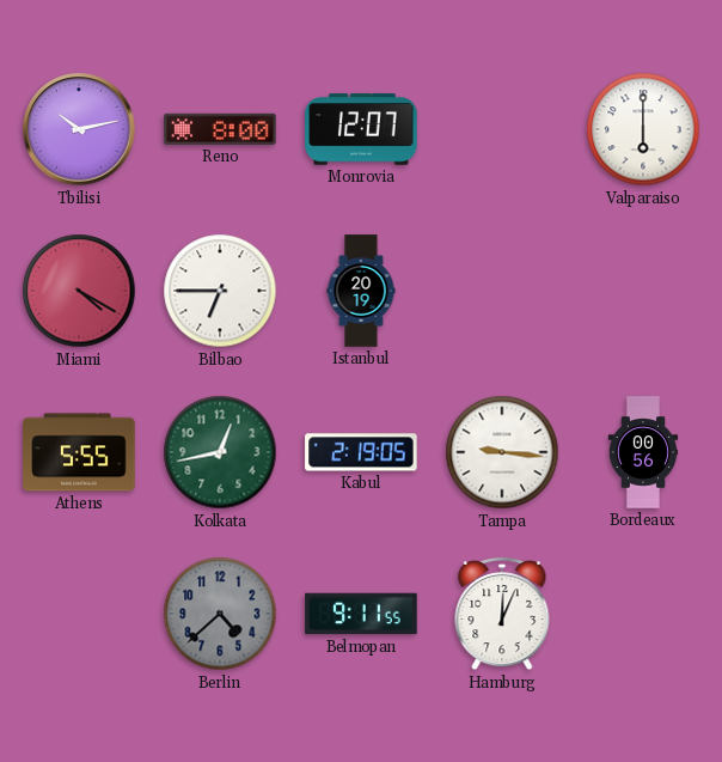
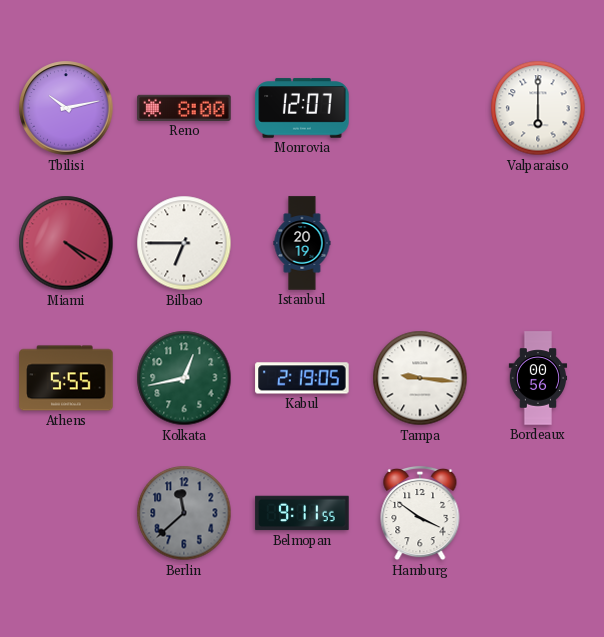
Berlin: 4:38 -> 11:38 (184, 513)
Hamburg: 12:04 -> 3:51 (420, 513)
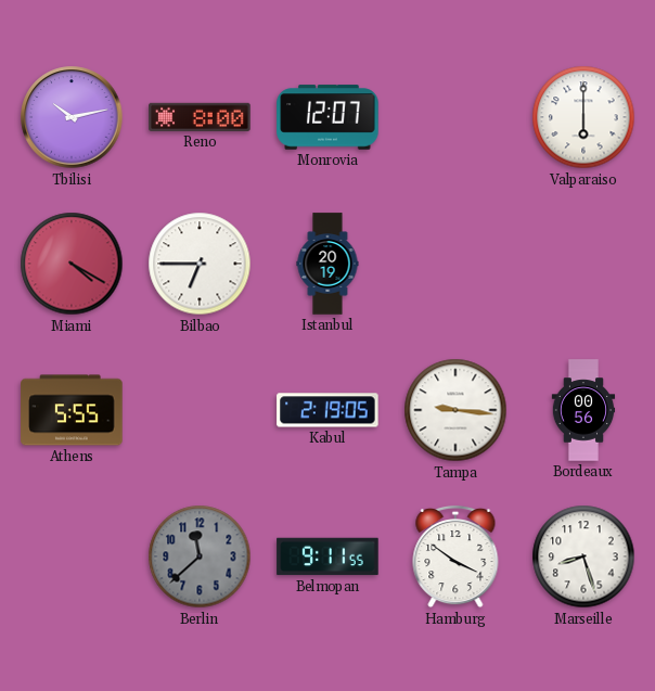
Kolkata: 12:43 -> none (184, 378)
Marseille: none -> 8:27 (583, 556)
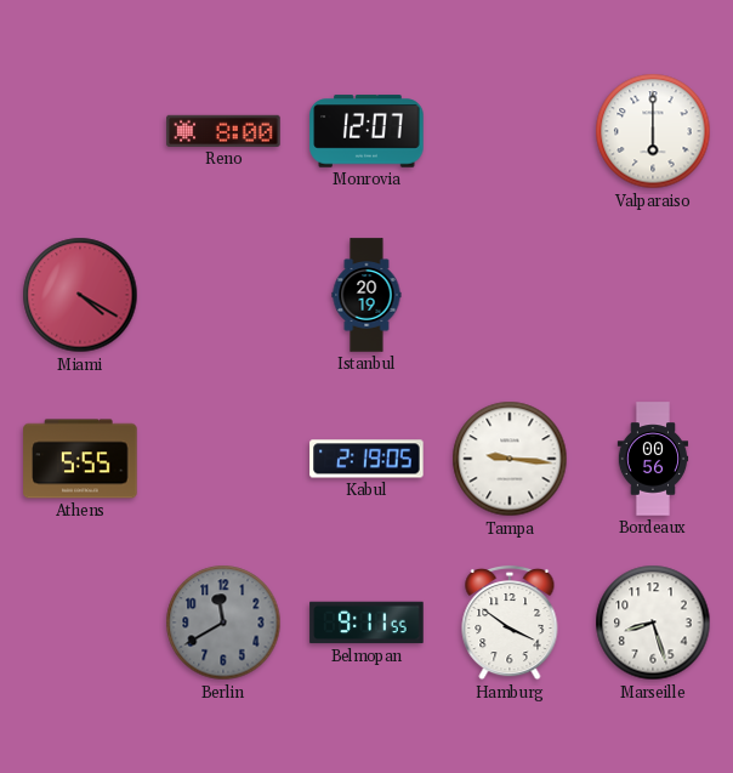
Tbilisi: 10:13 -> none (72, 117)
Bilbao: 6:45 -> none (200, 264)
Berlin: 11:38 -> 11:40 (223, 623)
